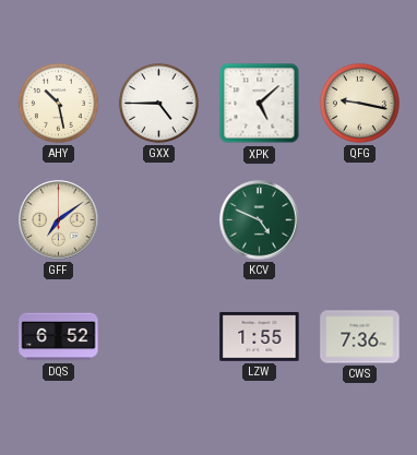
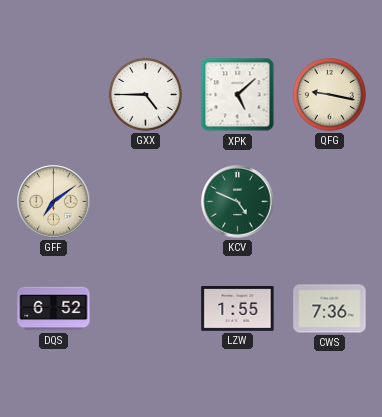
AHY: 10:28 -> none (58, 103)
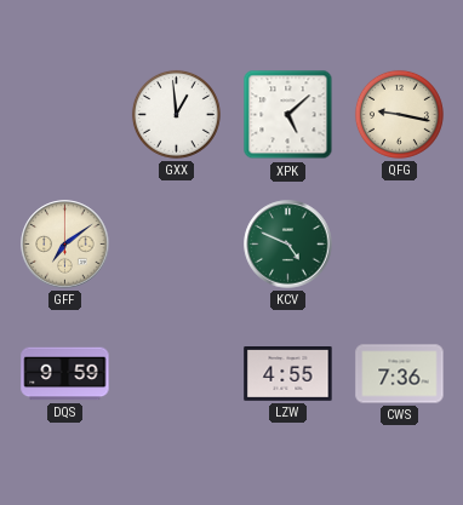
GXX: 4:45 -> 12:59 (176, 114)
DQS: 6:52 -> 9:59 (65, 374)
LZW: 1:55 -> 4:55 (288, 374)
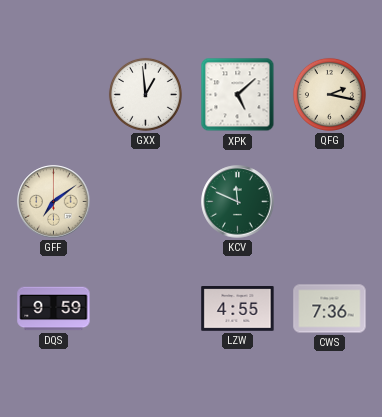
QFG: 9:17 -> 2:17 (329, 94)
KCV: 4:49 -> 11:49 (238, 202)
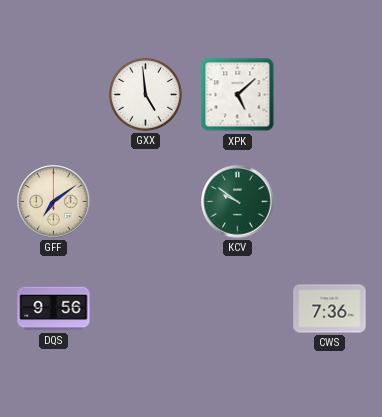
GXX: 12:59 -> 4:59 (145, 94)
QFG: 2:17 -> none (329, 94)
KCV: 11:49 -> 9:51 (238, 202)
DQS: 9:59 -> 9:56 (54, 309)
LZW: 4:55 -> none (238, 309)
